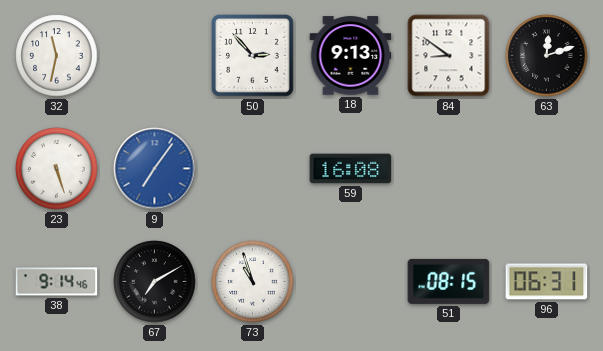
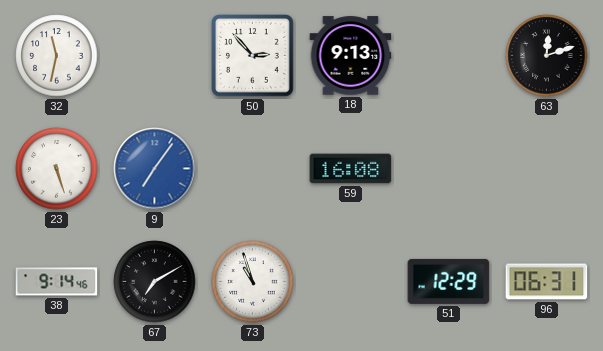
84: 8:51 -> none (449, 56)
51: 08:15 -> 12:29 (449, 281)
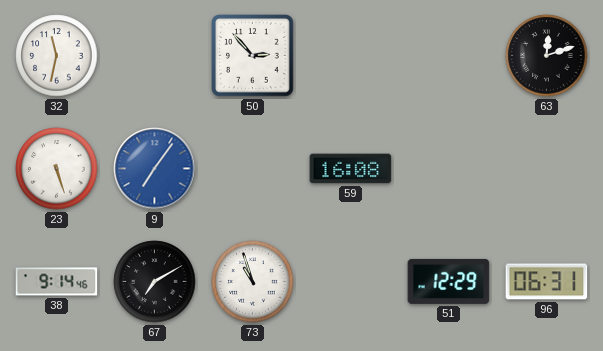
18: 9:13 -> none (351, 56)
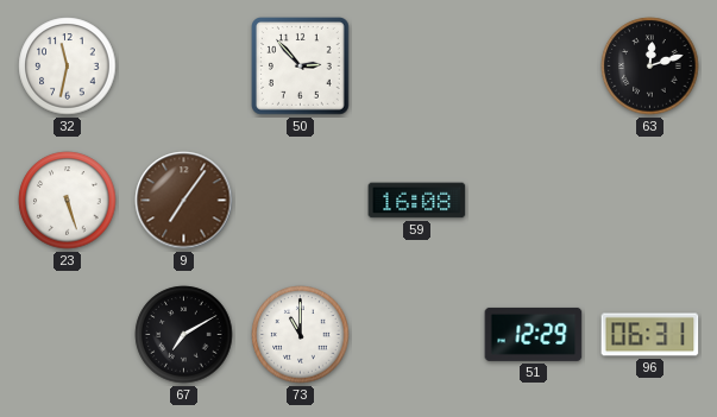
9 dial: blue -> brown (184, 201)
38: 9:14 -> none (57, 282)
73: 10:57 -> 11:00 (301, 335)
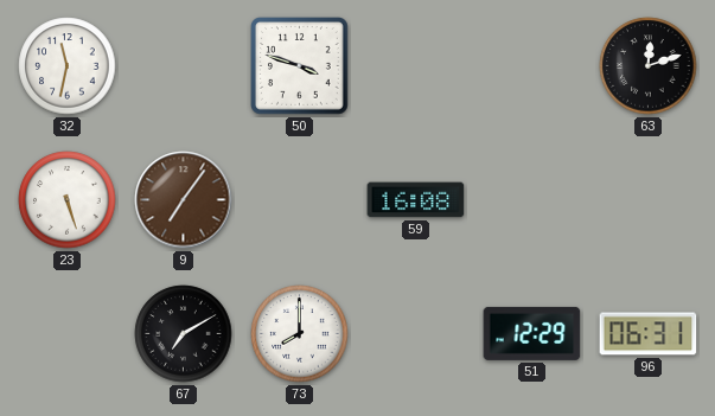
50: 2:53 -> 3:48 (300, 66)
73: 11:00 -> 8:00 (300, 334)
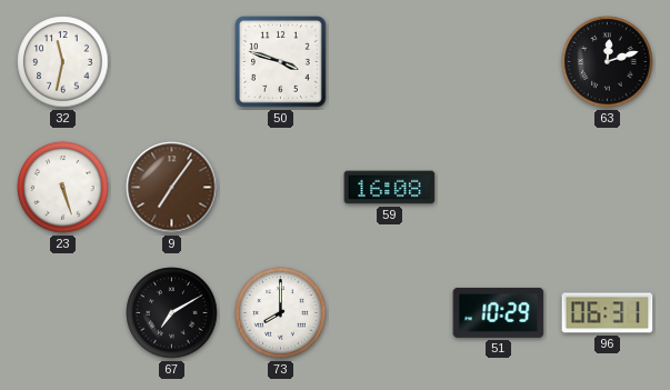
51: 12:29 -> 10:29 (499, 312)
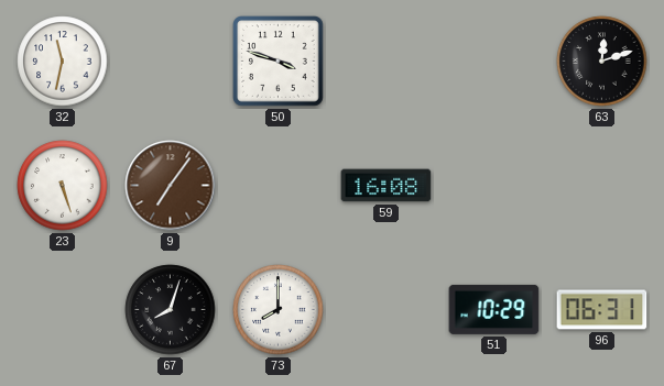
67: 7:10 -> 8:03 (171, 310)
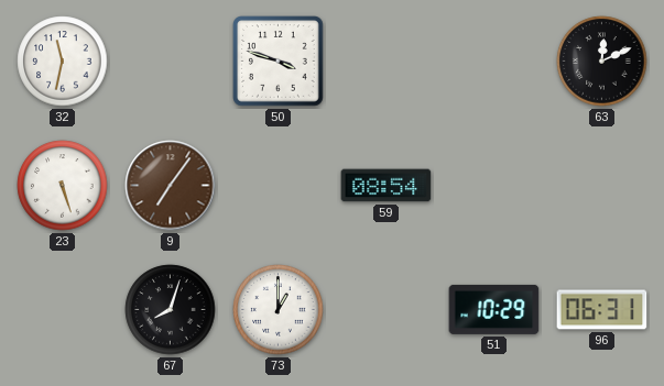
63: 12:12 -> 12:11 (602, 62)
59: 16:08 -> 08:54 (387, 186)
73: 8:00 -> 1:00 (279, 310)
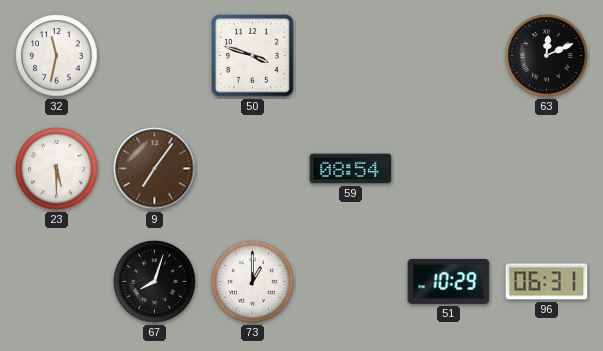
23: 5:27 -> 5:30 (57, 169)
